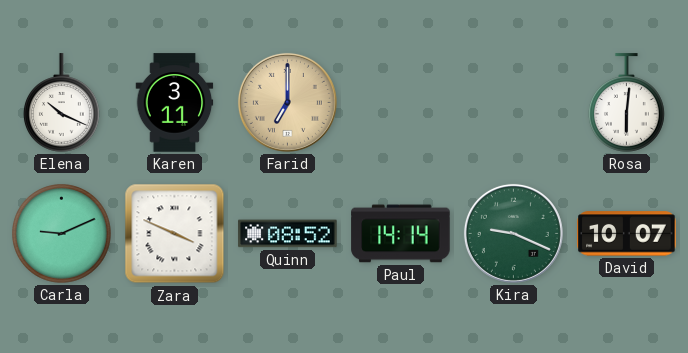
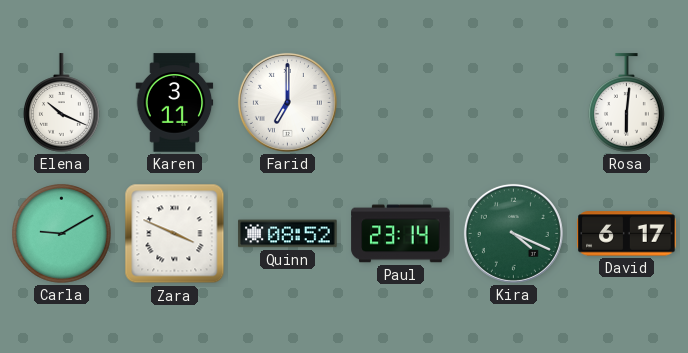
Farid dial: champagne -> white (287, 102)
Carla: 9:11 -> 9:10 (62, 234)
Paul: 14:14 -> 23:14 (401, 234)
Kira: 9:19 -> 4:19 (513, 233)
David: 10:07 -> 6:17 (627, 234)
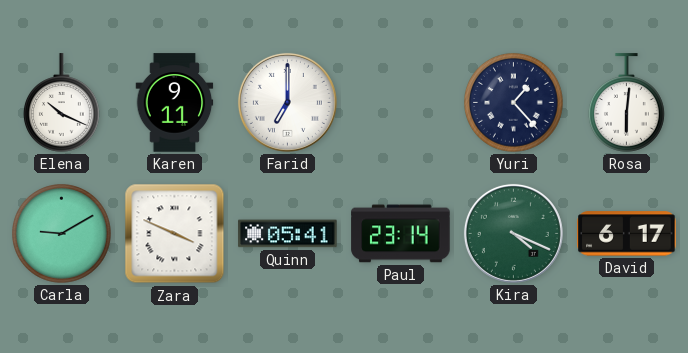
Karen: 3:11 -> 9:11 (175, 103)
Yuri: none -> 1:23 (514, 103)
Quinn: 08:52 -> 05:41 (288, 234)
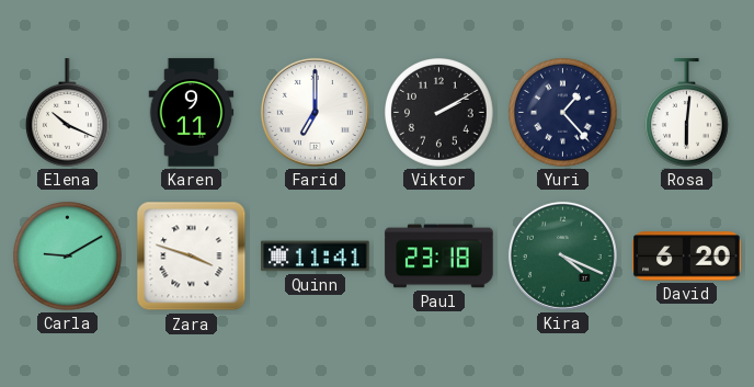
Viktor: none -> 2:10 (439, 113)
Zara: 3:49 -> 3:48 (192, 257)
Quinn: 05:41 -> 11:41 (316, 257)
Paul: 23:14 -> 23:18 (439, 257)
David: 6:17 -> 6:20 (687, 257)
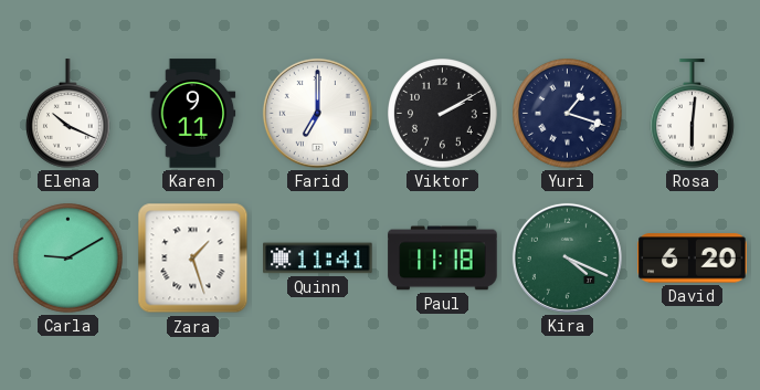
Yuri: 1:23 -> 1:18 (568, 114)
Zara: 3:48 -> 1:27 (193, 259)
Paul: 23:18 -> 11:18 (443, 259)
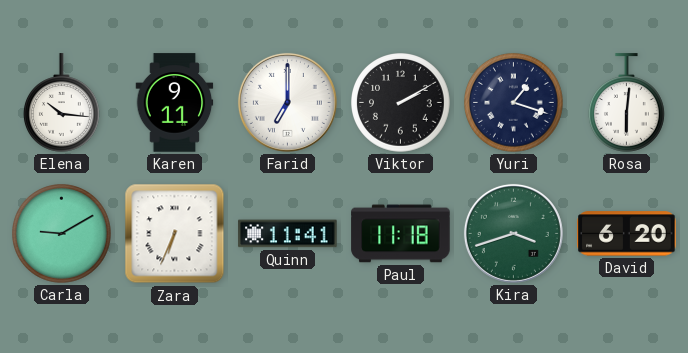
Elena: 10:19 -> 10:16 (62, 103)
Zara: 1:27 -> 6:34 (175, 234)
Kira: 4:19 -> 3:42 (513, 233)
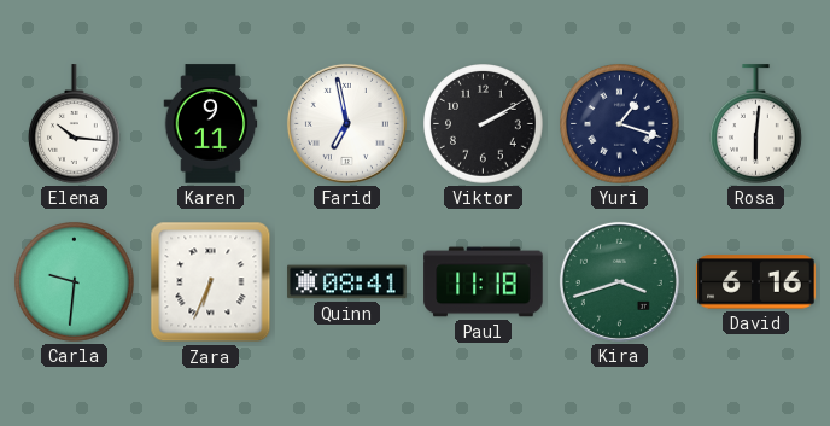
Farid: 7:00 -> 6:58 (346, 123)
Carla: 9:10 -> 9:31 (75, 282)
Quinn: 11:41 -> 08:41 (347, 282)
David: 6:20 -> 6:16 (756, 282)
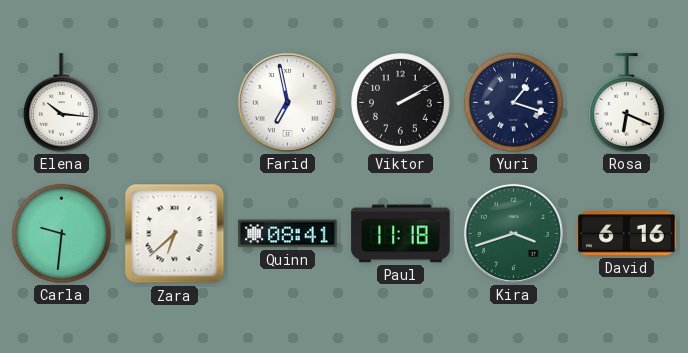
Karen: 9:11 -> none (211, 124)
Rosa: 6:01 -> 6:19 (627, 103)
Zara: 6:34 -> 6:38 (175, 234)
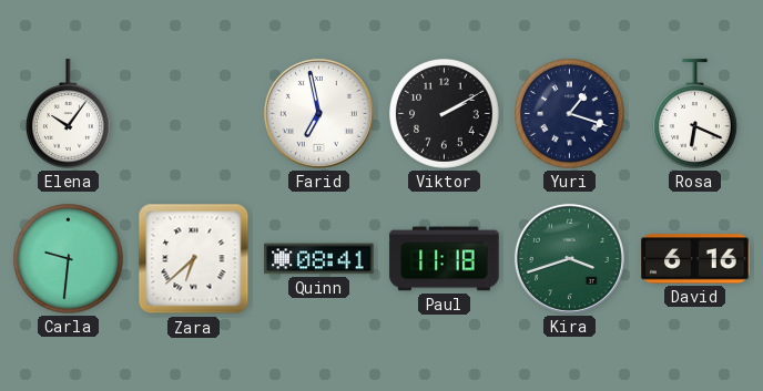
Elena: 10:16 -> 10:06 (69, 114)
